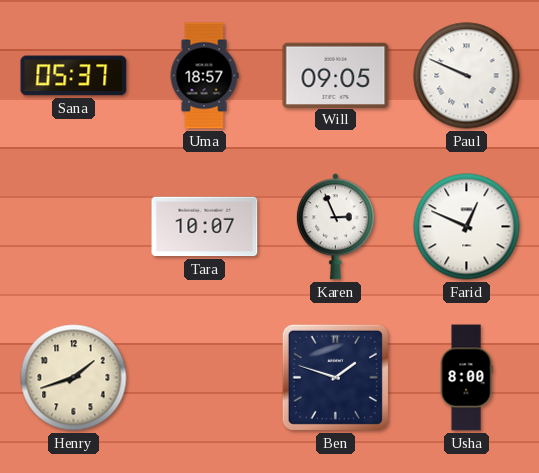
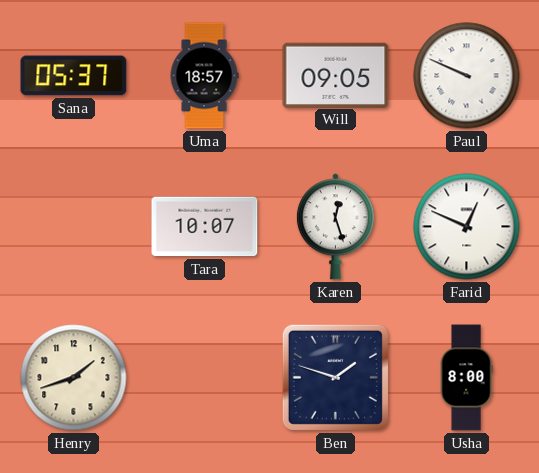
Karen: 2:56 -> 12:27 (335, 227)
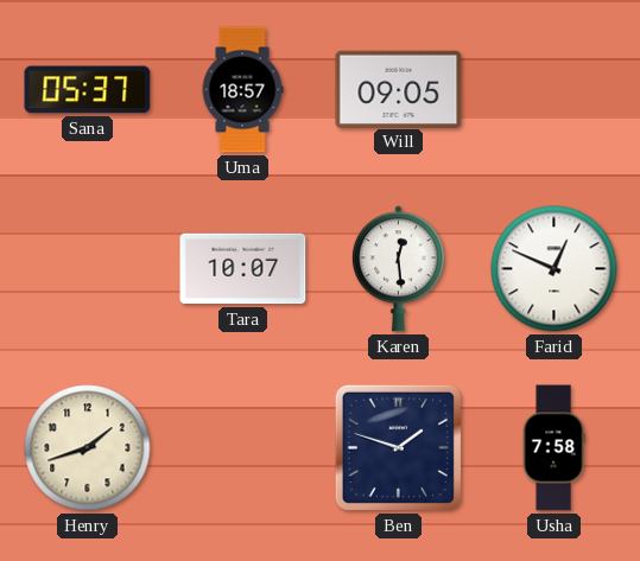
Paul: 9:49 -> none (467, 76)
Karen: 12:27 -> 12:29 (398, 269)
Usha: 8:00 -> 7:58 (553, 448)
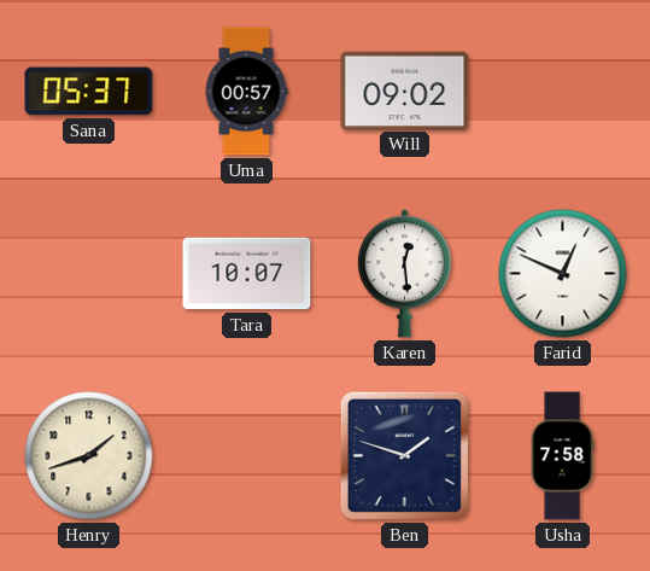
Uma: 18:57 -> 00:57 (246, 92)
Will: 09:05 -> 09:02 (405, 91)
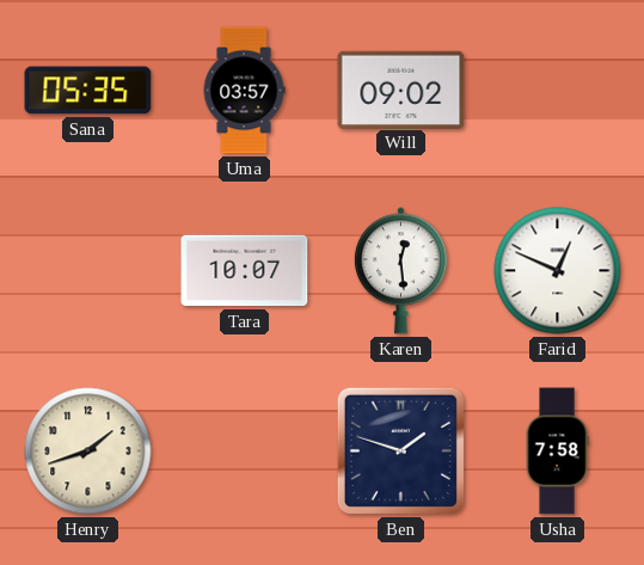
Sana: 05:37 -> 05:35 (88, 91)
Uma: 00:57 -> 03:57 (244, 91)
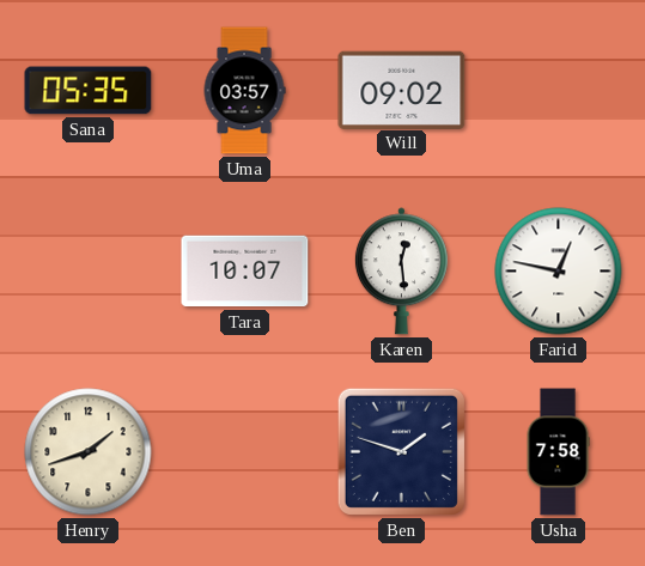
Farid: 12:49 -> 12:47 (559, 272)
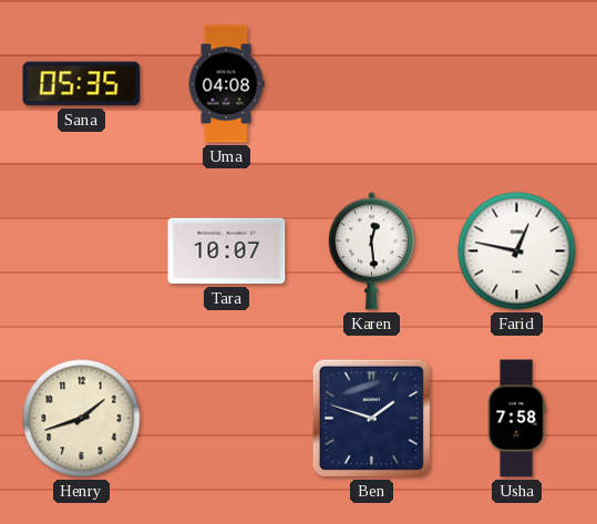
Uma: 03:57 -> 04:08 (226, 84)
Will: 09:02 -> none (402, 90)
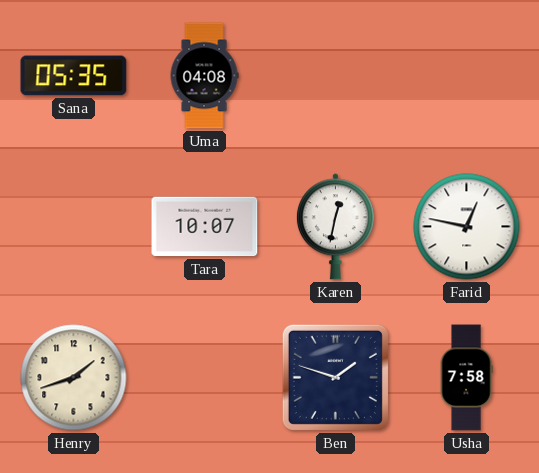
Karen: 12:29 -> 12:32 (335, 227)
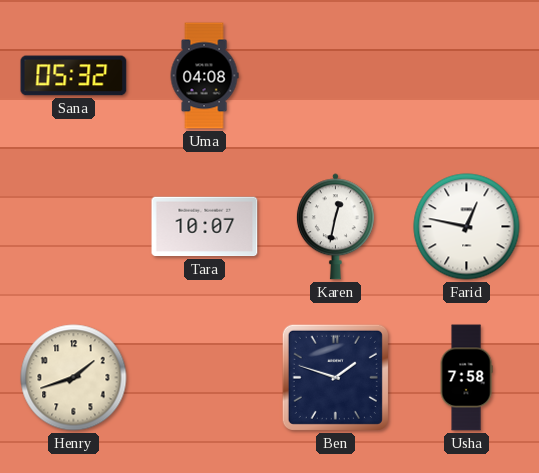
Sana: 05:35 -> 05:32 (74, 76)
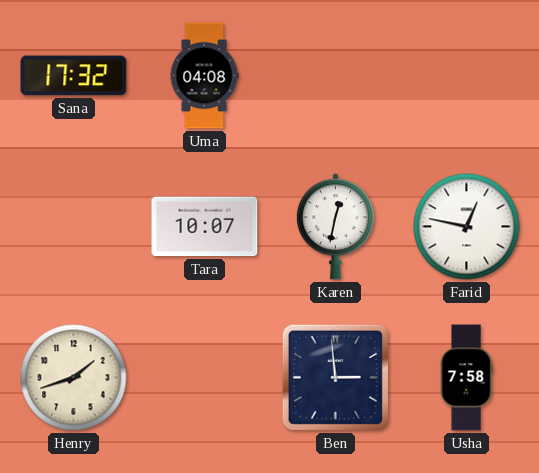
Sana: 05:32 -> 17:32 (74, 76)
Ben: 1:48 -> 2:59 (335, 377)
